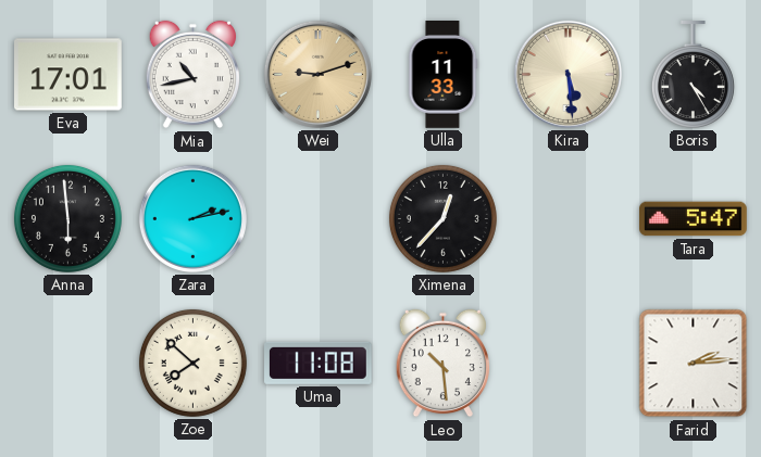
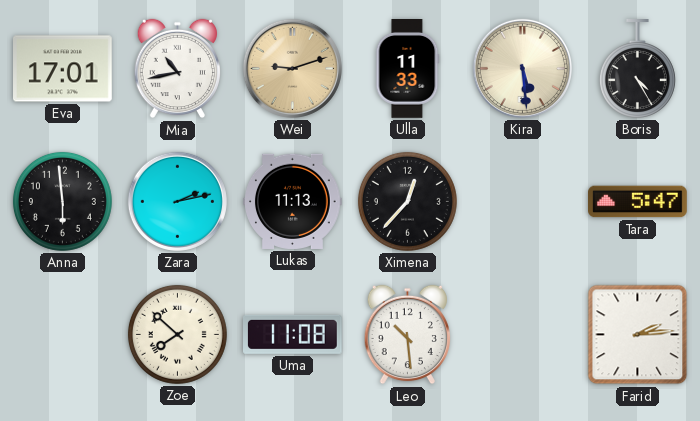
Lukas: none -> 11:13 (293, 201)
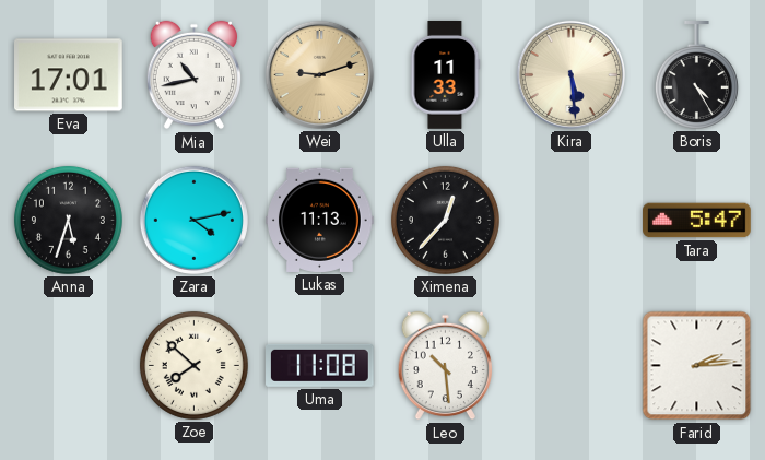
Anna: 5:59 -> 5:33 (68, 220)
Zara: 2:13 -> 4:13 (193, 220)
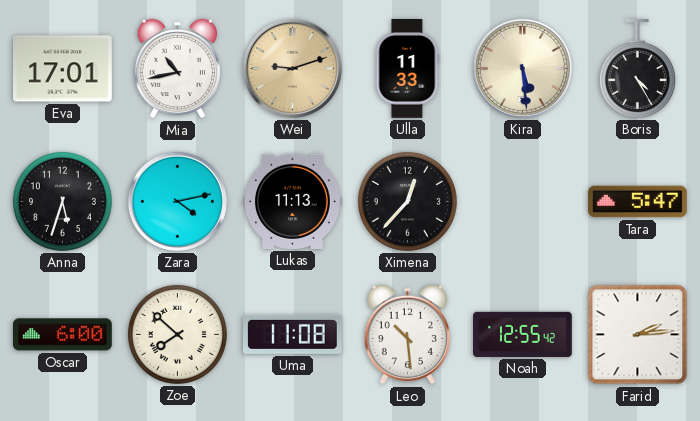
Oscar: none -> 6:00 (63, 335)
Noah: none -> 12:55 (523, 334)
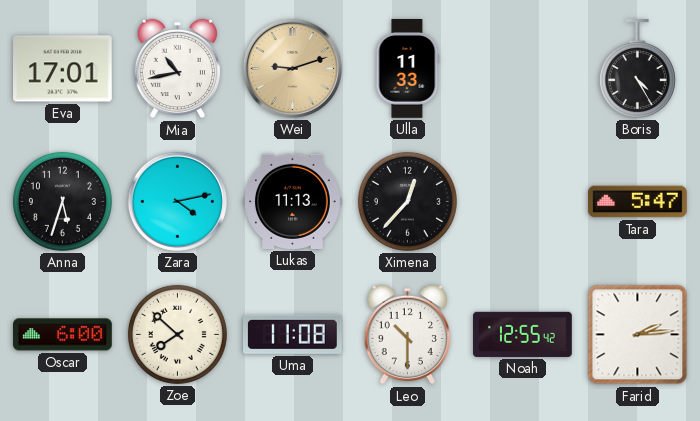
Kira: 5:29 -> none (522, 68)
Leo: 10:29 -> 10:30 (407, 335)
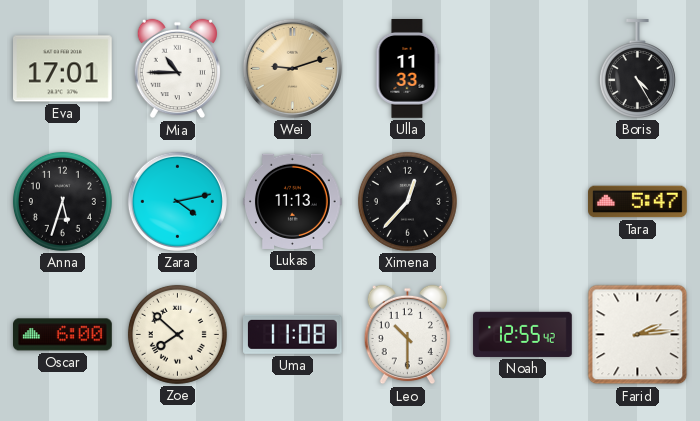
Mia: 10:43 -> 10:45 (177, 69)
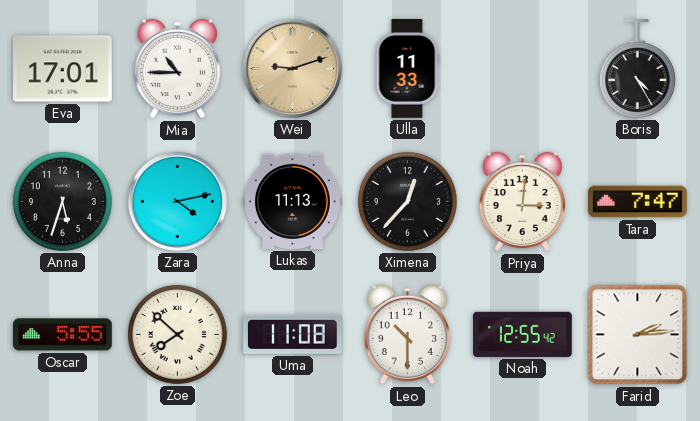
Priya: none -> 3:01 (522, 202)
Tara: 5:47 -> 7:47 (638, 202)
Oscar: 6:00 -> 5:55 (63, 335)
